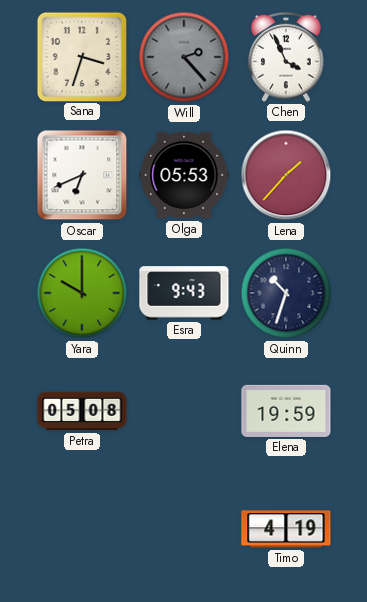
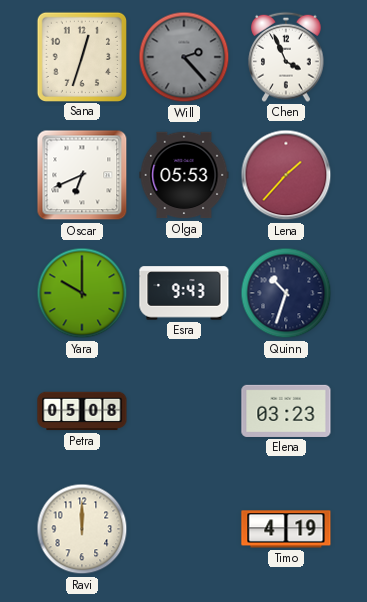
Sana: 3:33 -> 12:33 (81, 56)
Elena: 19:59 -> 03:23 (286, 411)
Ravi: none -> 12:00 (82, 529)
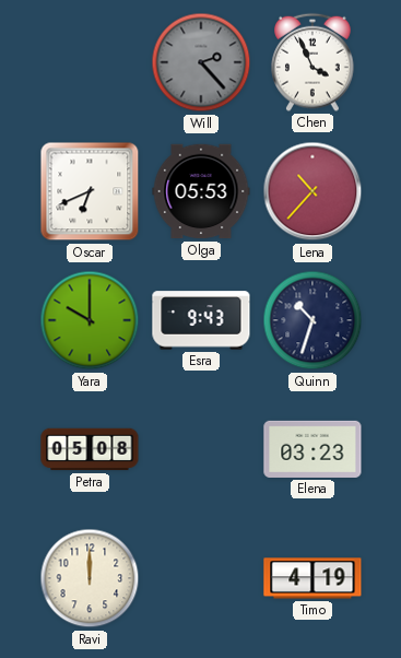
Sana: 12:33 -> none (81, 56)
Lena: 1:37 -> 10:37 (312, 191)
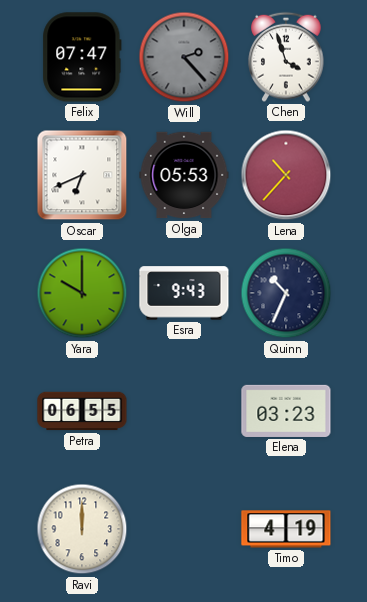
Felix: none -> 07:47 (82, 57)
Chen: 3:56 -> 3:57 (286, 57)
Quinn: 10:33 -> 10:34 (286, 293)
Petra: 05:08 -> 06:55 (82, 411)
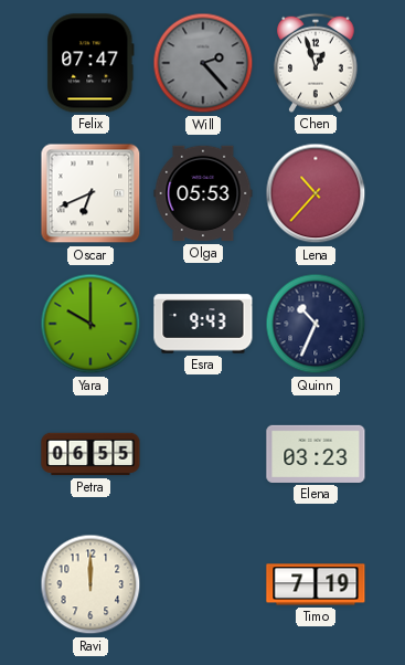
Chen: 3:57 -> 12:57 (316, 63)
Timo: 4:19 -> 7:19 (316, 584)
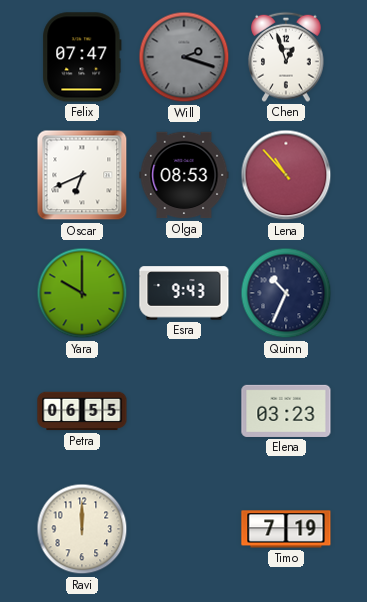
Will: 2:23 -> 2:18 (184, 57)
Olga: 05:53 -> 08:53 (184, 175)
Lena: 10:37 -> 10:53 (286, 175)
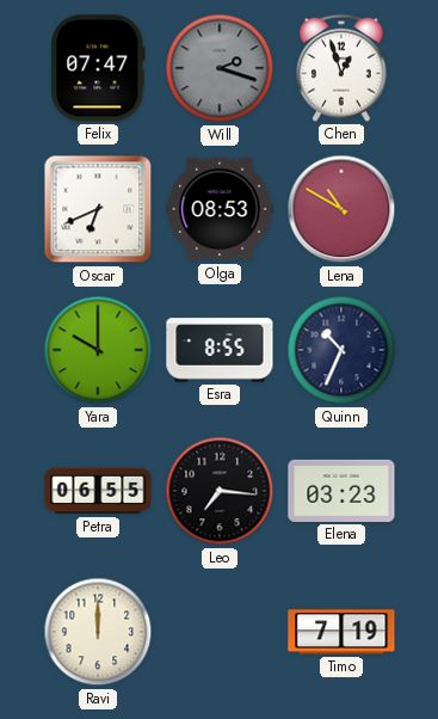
Lena: 10:53 -> 10:50 (341, 209)
Esra: 9:43 -> 8:55 (220, 350)
Leo: none -> 7:16 (220, 491)
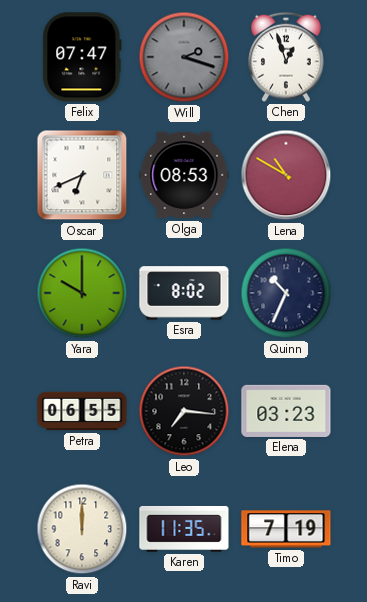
Esra: 8:55 -> 8:02 (184, 293)
Karen: none -> 11:35 (184, 529)
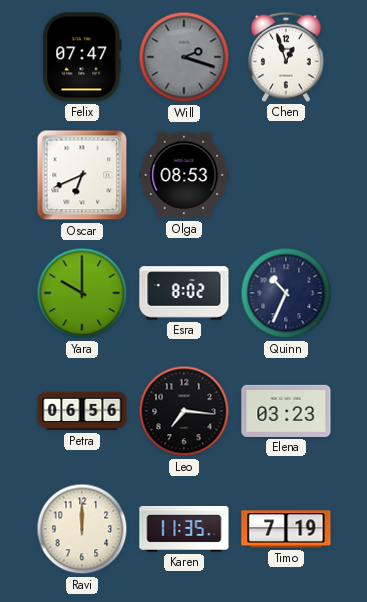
Lena: 10:50 -> none (286, 175)
Petra: 06:55 -> 06:56 (82, 411)
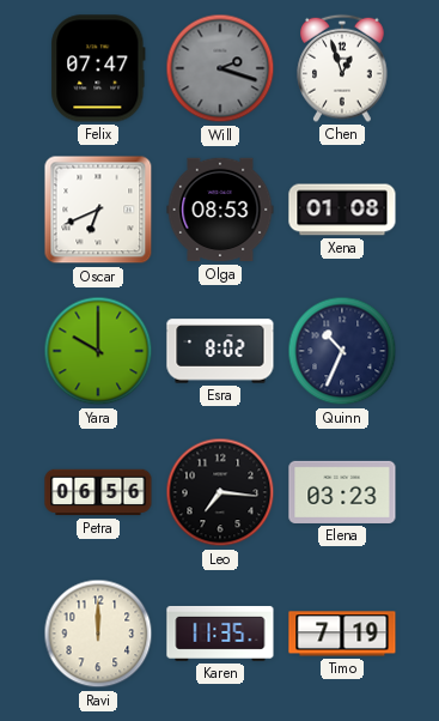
Xena: none -> 01:08 (342, 210)
